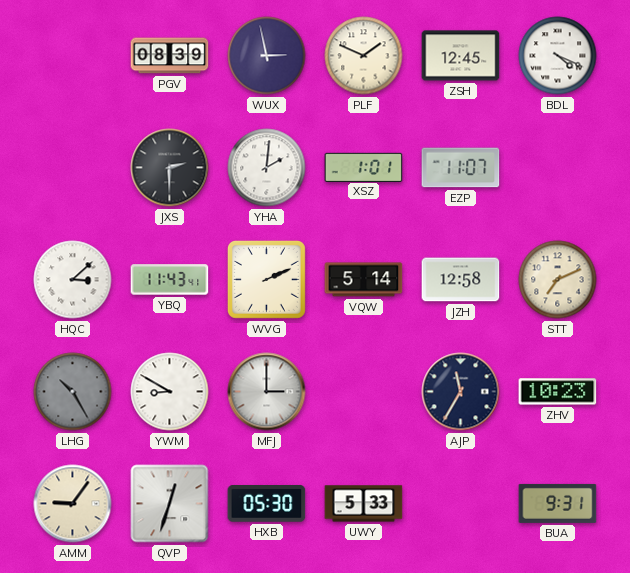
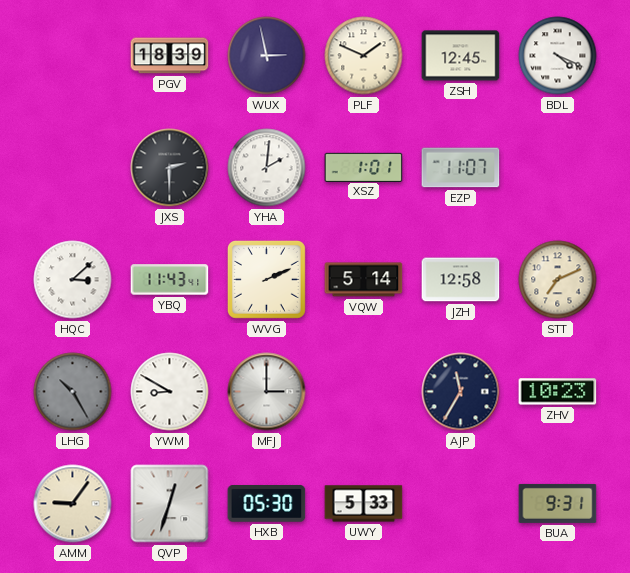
PGV: 08:39 -> 18:39 (170, 56)
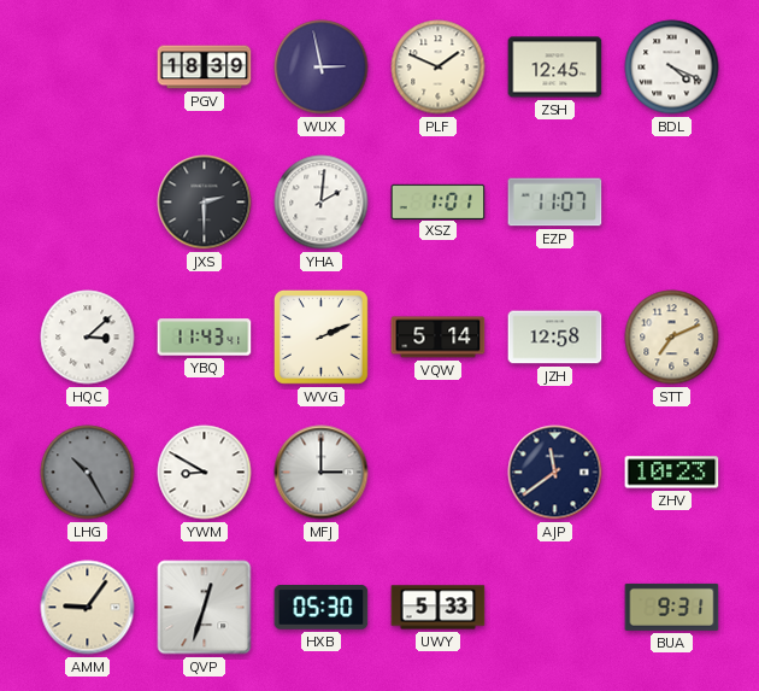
AJP: 11:35 -> 11:39 (555, 473)
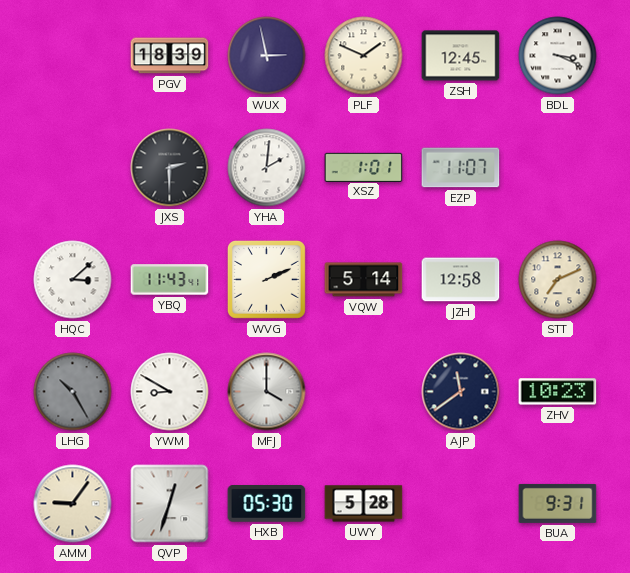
BDL: 4:19 -> 3:19 (558, 56)
MFJ: 3:00 -> 4:00 (267, 392)
UWY: 5:33 -> 5:28 (364, 504)
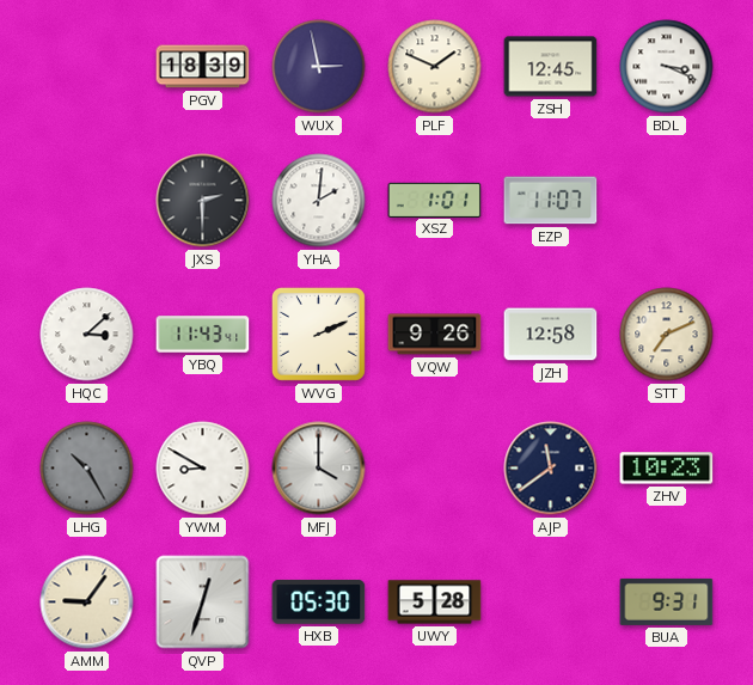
VQW: 5:14 -> 9:26 (435, 335)
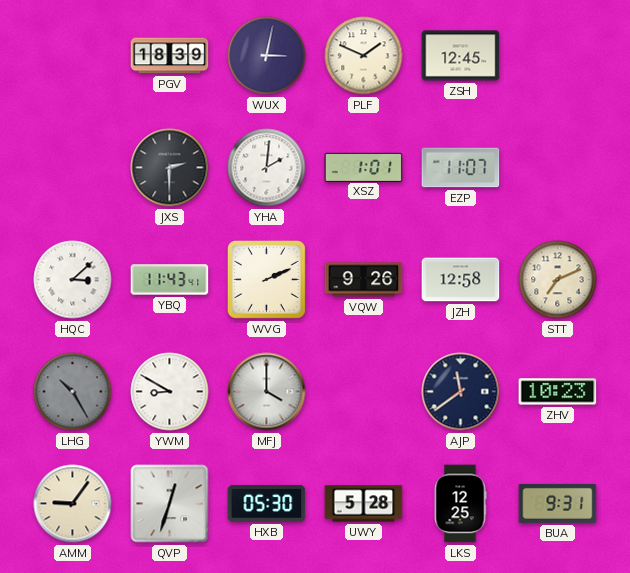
WUX: 2:58 -> 3:02 (267, 56)
BDL: 3:19 -> none (667, 67)
LKS: none -> 12:25 (460, 504)
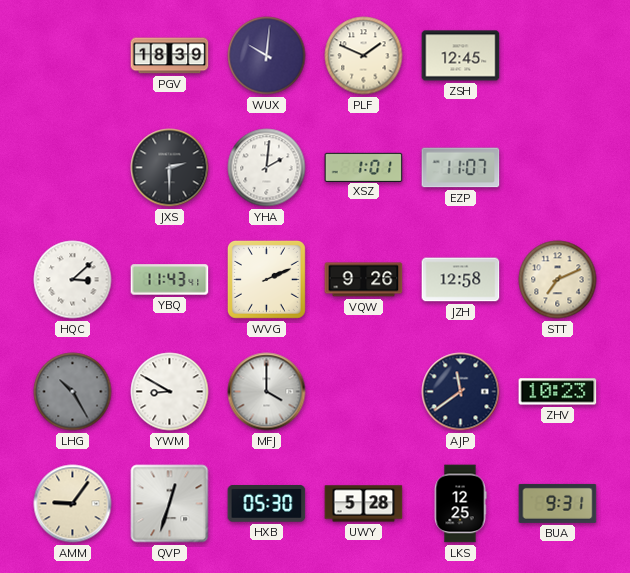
WUX: 3:02 -> 10:01 (267, 56)
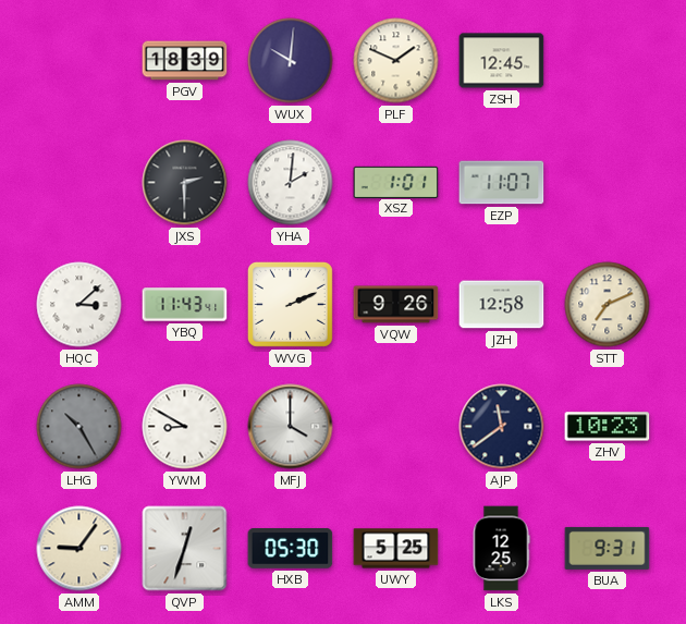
UWY: 5:28 -> 5:25 (396, 549)
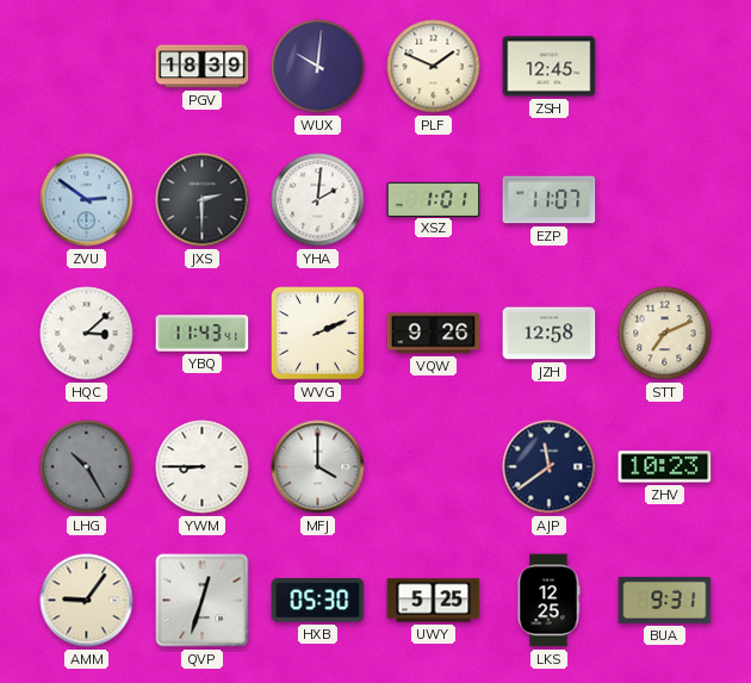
ZVU: none -> 2:51 (87, 200)
YWM: 8:50 -> 8:45 (203, 467)
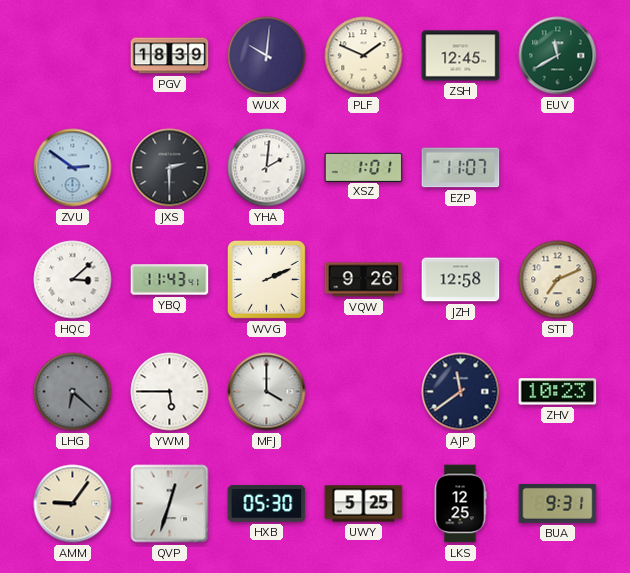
EUV: none -> 11:40 (558, 56)
LHG: 10:25 -> 6:22 (73, 392)
YWM: 8:45 -> 5:45 (170, 392)
